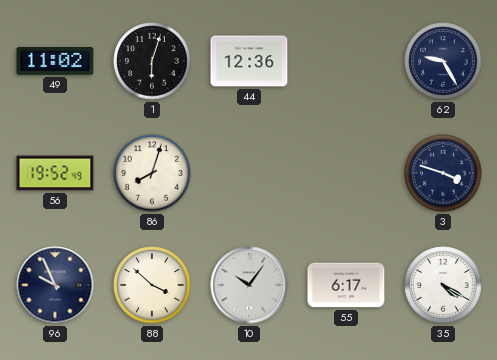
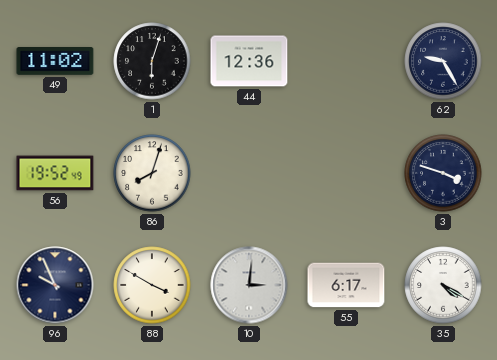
88: 3:52 -> 3:50 (152, 285)
10: 10:06 -> 3:01 (249, 285)
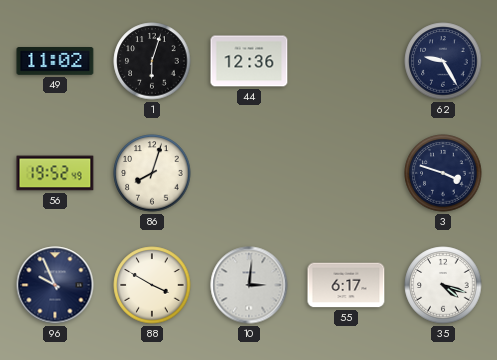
35: 4:20 -> 4:18 (443, 285)
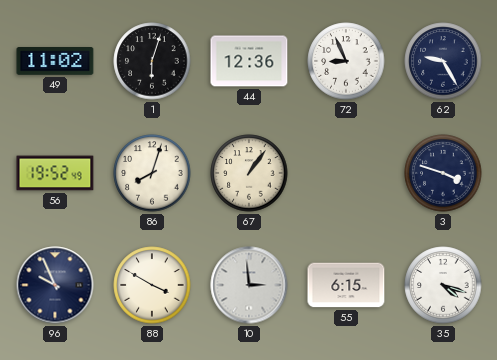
72: none -> 8:56 (346, 61)
67: none -> 1:06 (249, 173)
10: 3:01 -> 2:59 (249, 285)
55: 6:17 -> 6:15 (346, 285)
